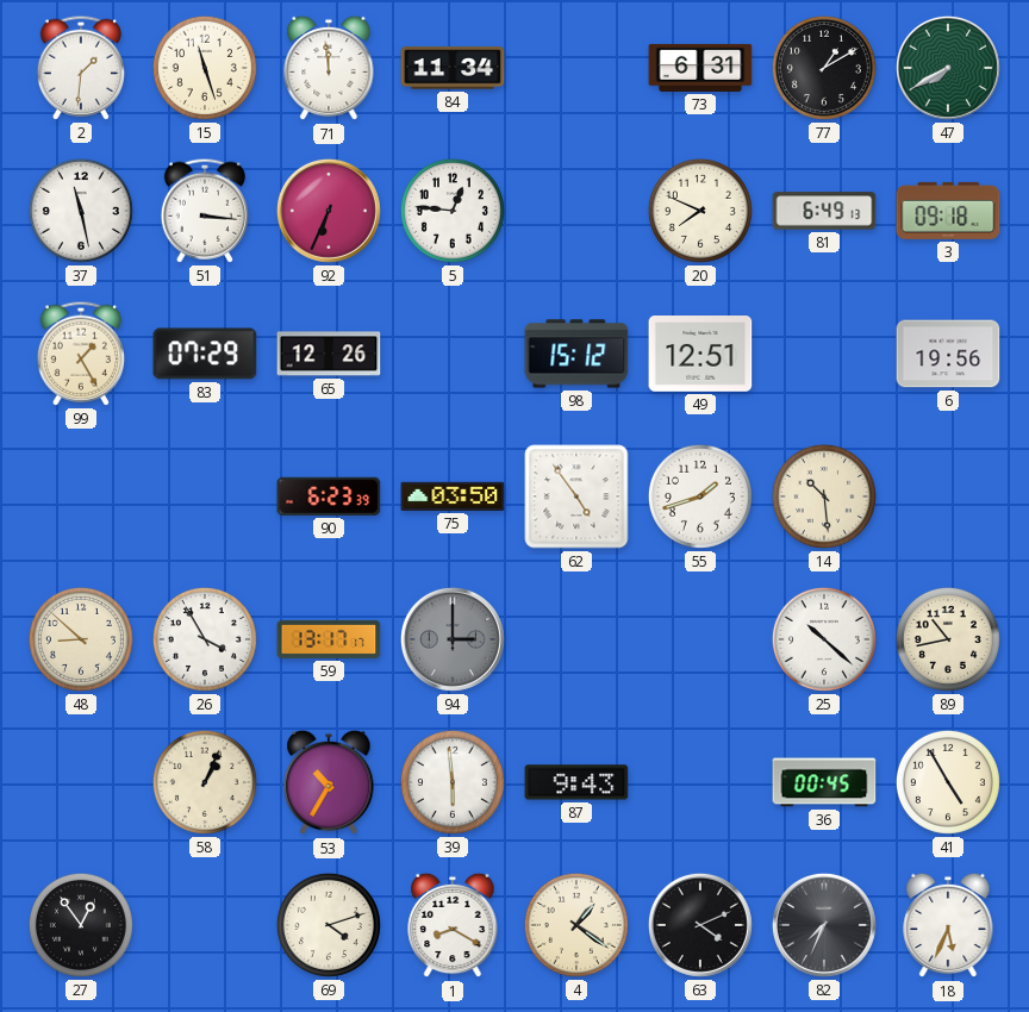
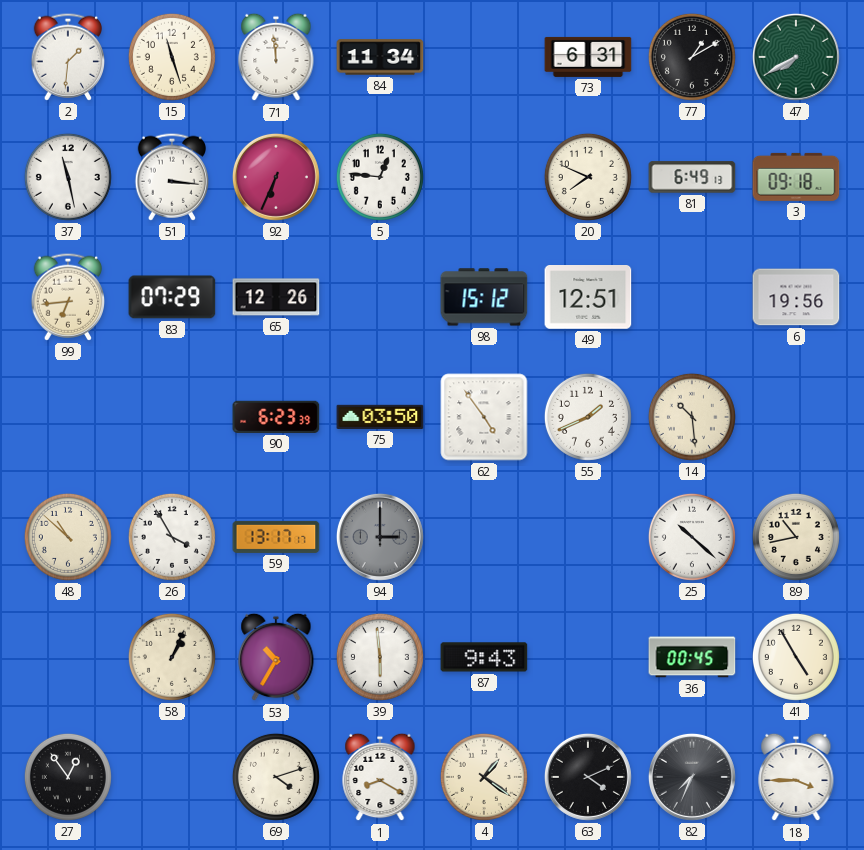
99: 1:25 -> 6:44 (67, 297)
55: 1:42 -> 1:41 (588, 417)
48: 8:52 -> 10:52 (68, 537)
18: 5:34 -> 3:45 (796, 777)
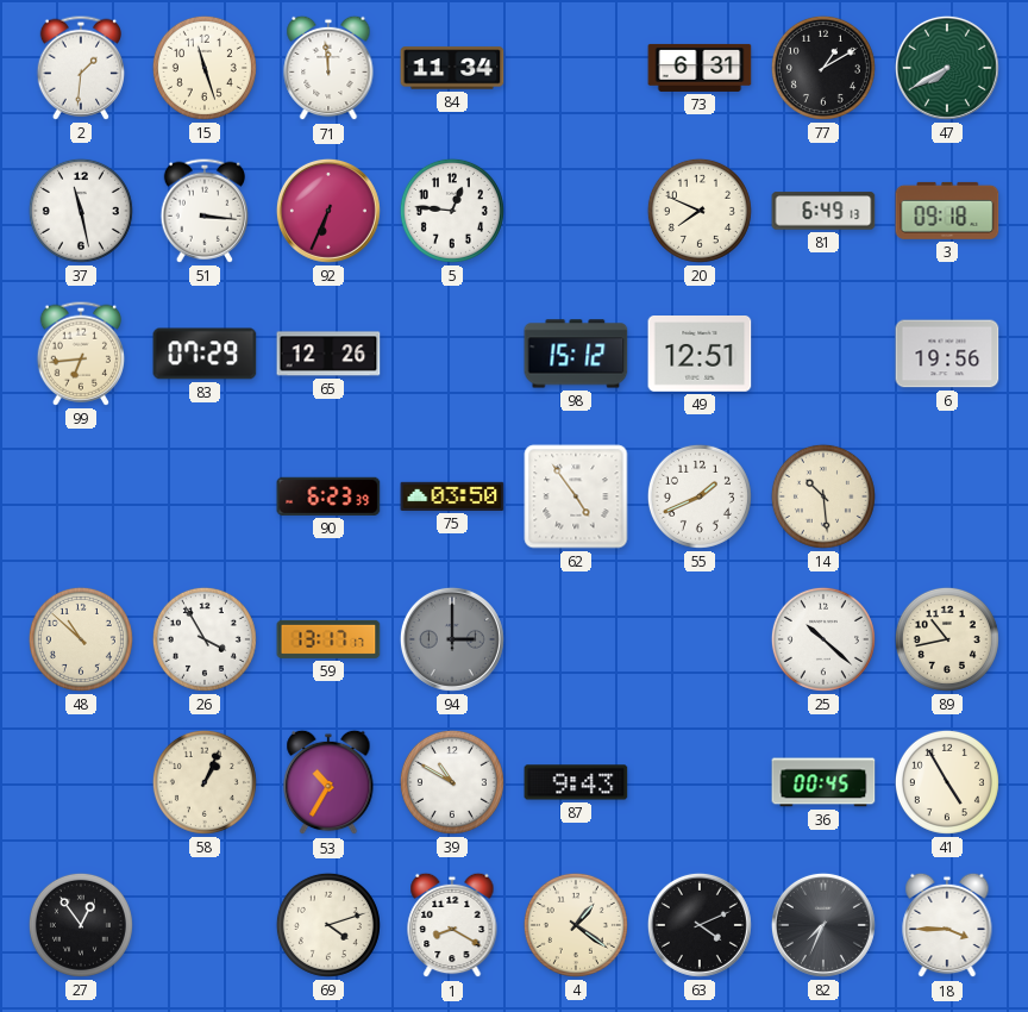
39: 5:59 -> 10:50 (452, 782)
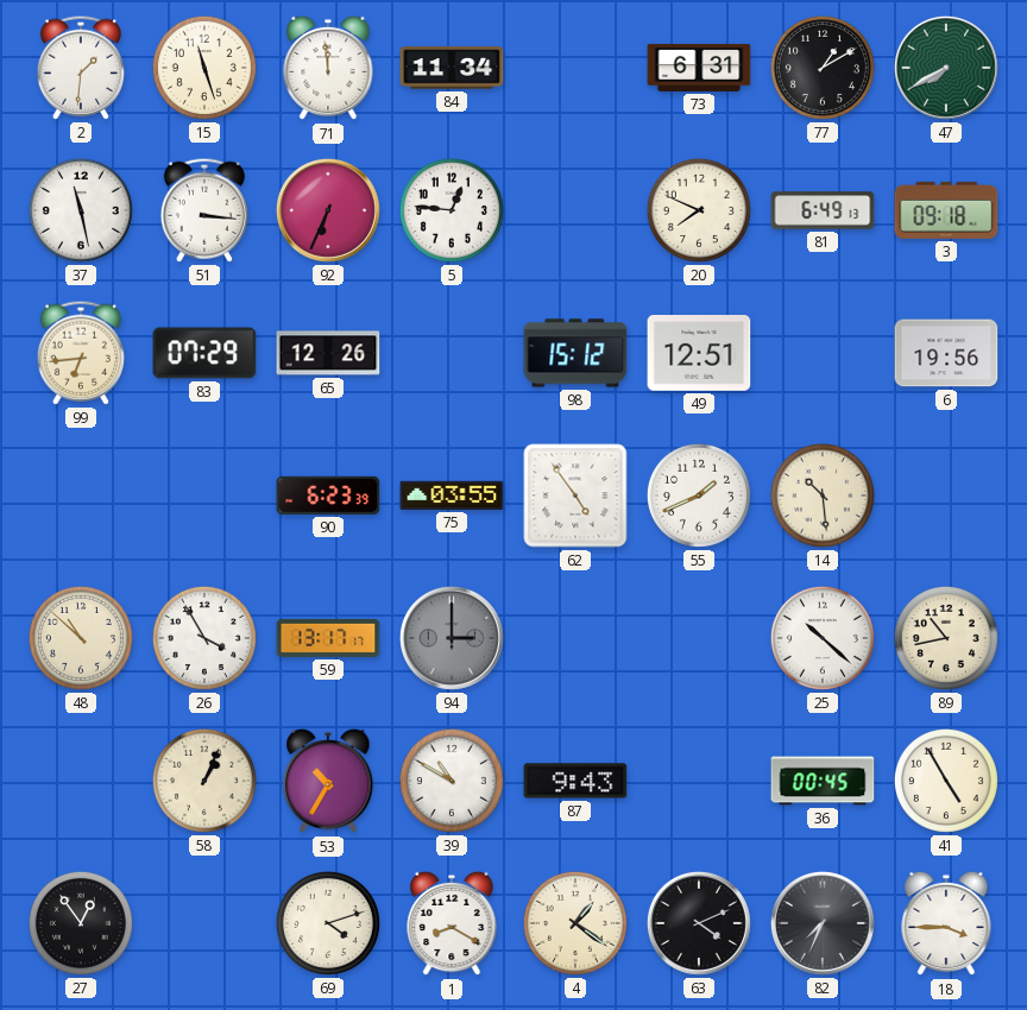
75: 03:50 -> 03:55 (452, 495)
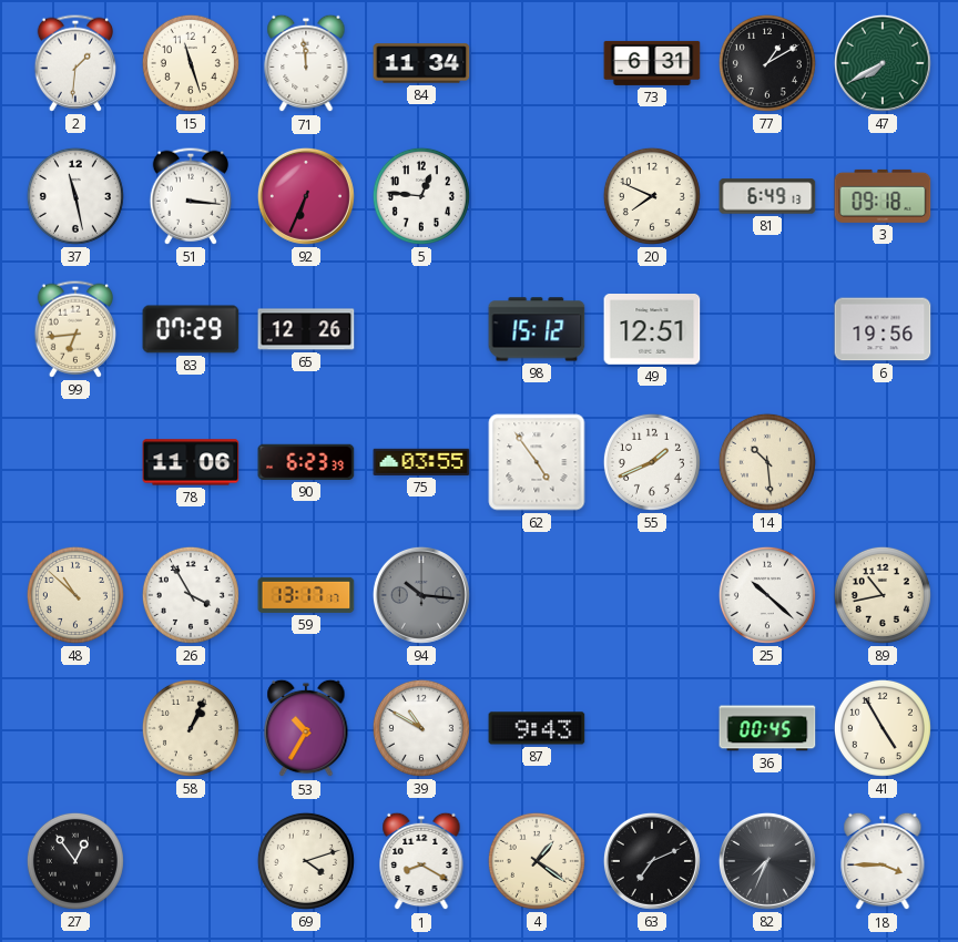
78: none -> 11:06 (191, 462)
94: 3:00 -> 10:16 (421, 595)
63: 4:11 -> 7:11 (652, 861)
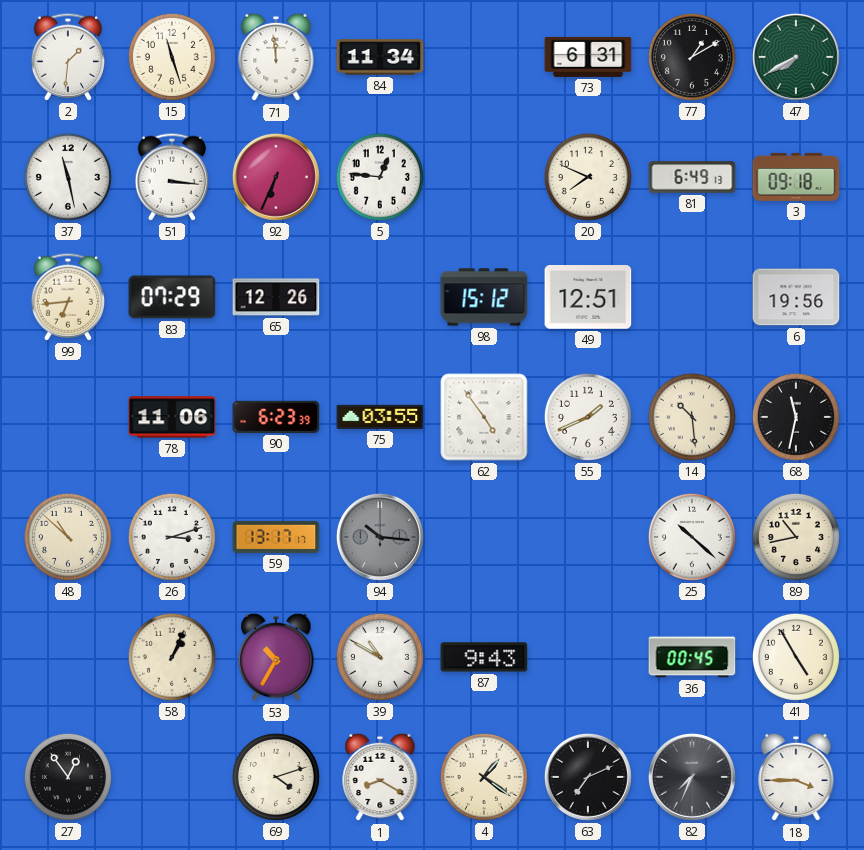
68: none -> 11:32 (796, 417)
26: 3:55 -> 3:12 (172, 537)
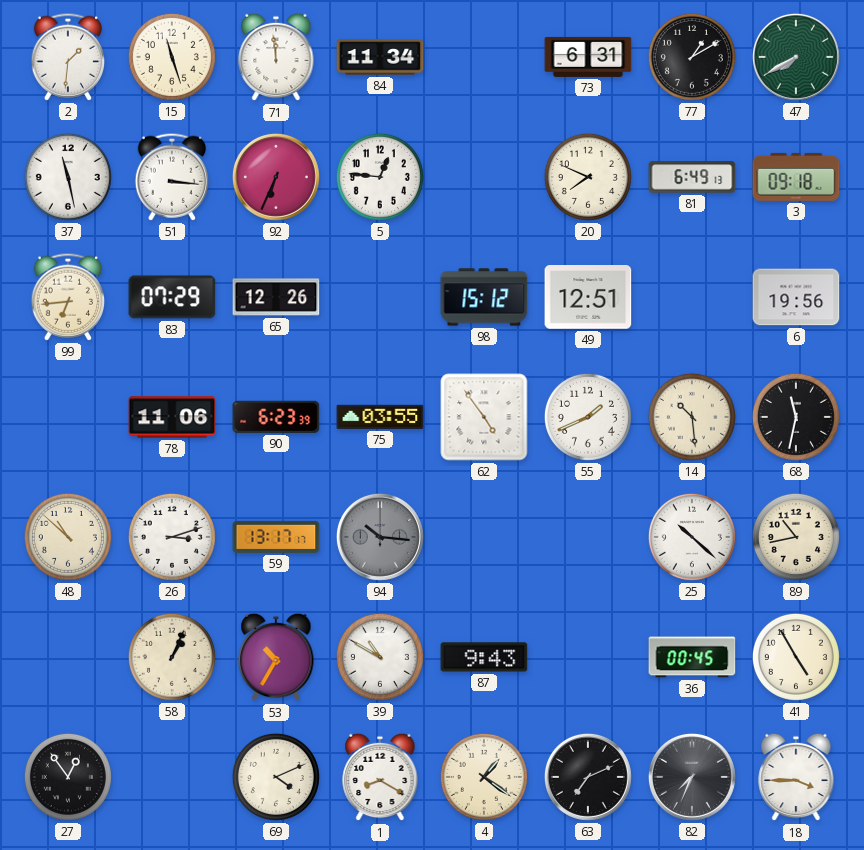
69: 4:12 -> 4:11 (276, 777)
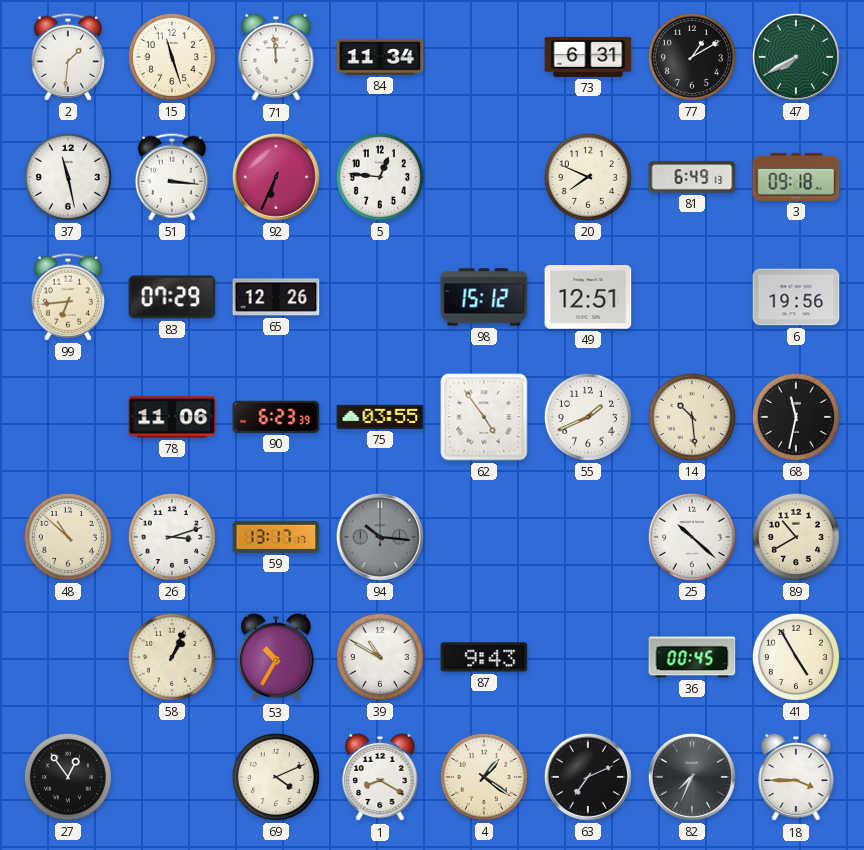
89: 10:43 -> 10:40 (796, 537)
